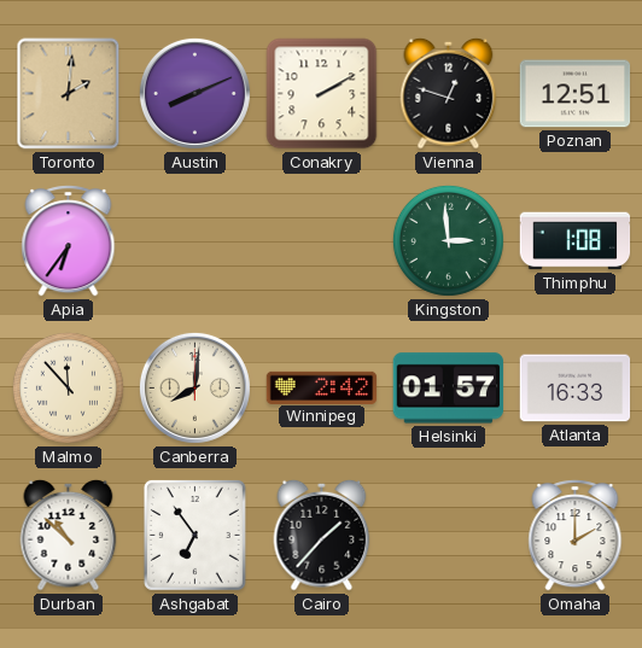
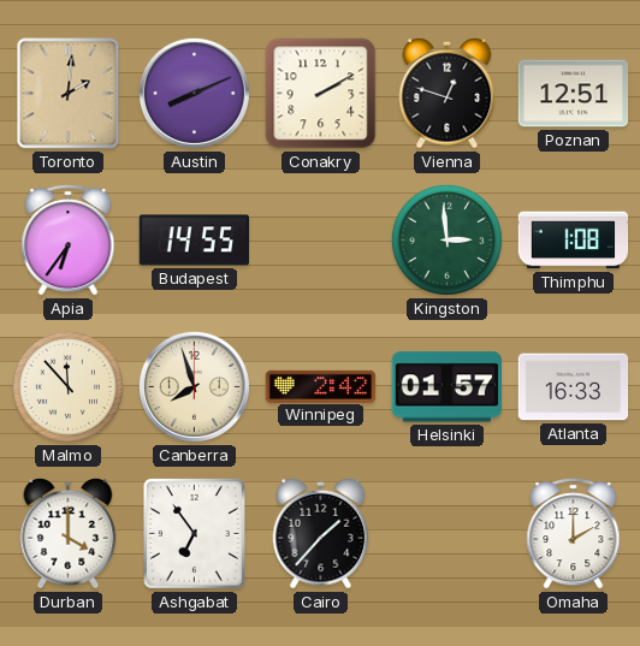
Budapest: none -> 14:55 (195, 241)
Canberra: 8:01 -> 7:57 (194, 386)
Durban: 10:52 -> 4:00 (69, 533)
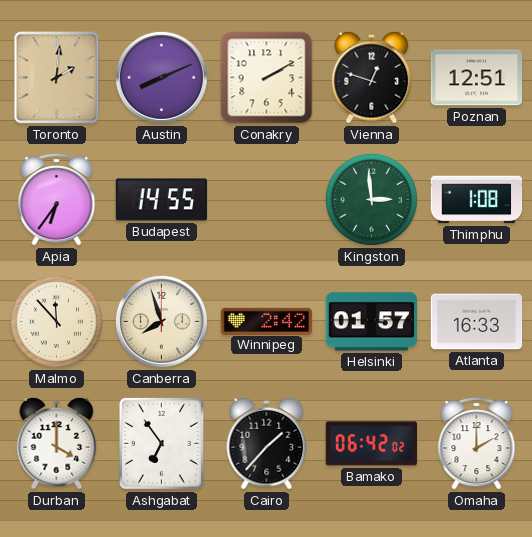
Bamako: none -> 06:42 (371, 444)
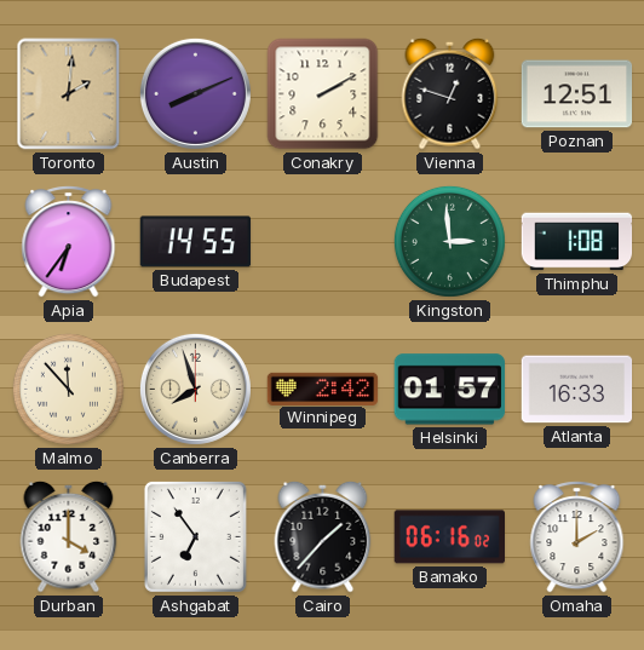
Bamako: 06:42 -> 06:16 (449, 537)
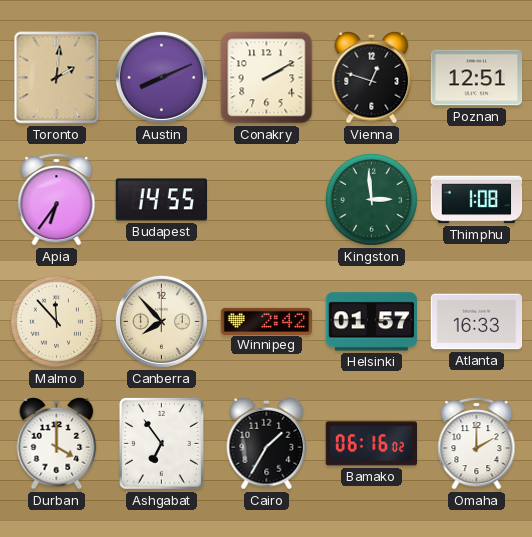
Canberra: 7:57 -> 7:53 (161, 321)
Cairo: 1:37 -> 1:35 (267, 443)
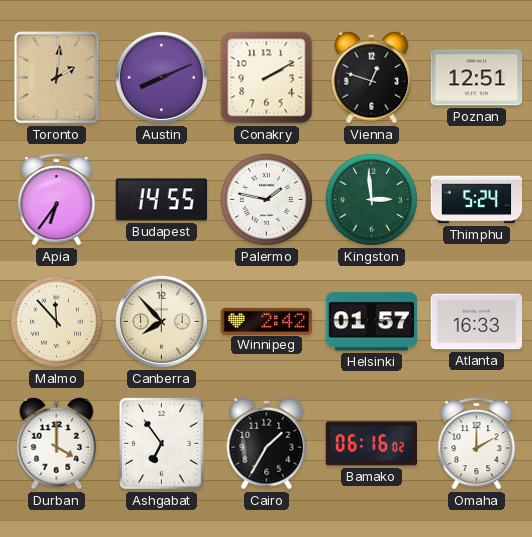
Palermo: none -> 1:47 (266, 199)
Thimphu: 1:08 -> 5:24 (477, 200)
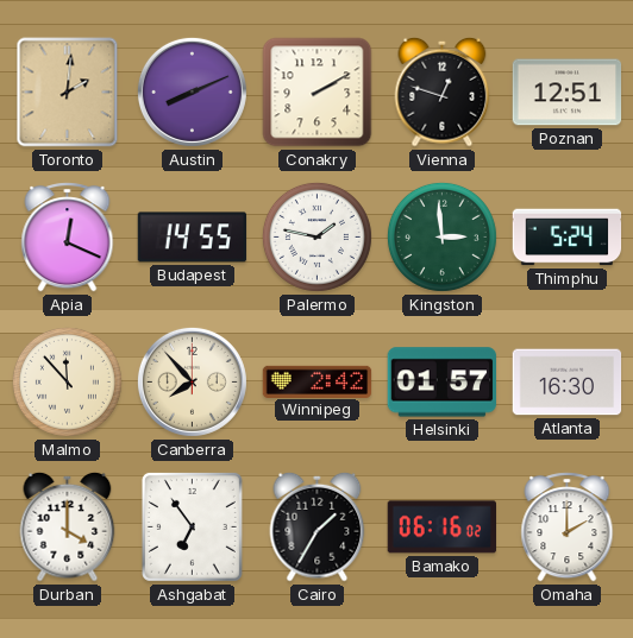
Apia: 6:36 -> 12:19 (68, 238)
Atlanta: 16:33 -> 16:30 (568, 383)
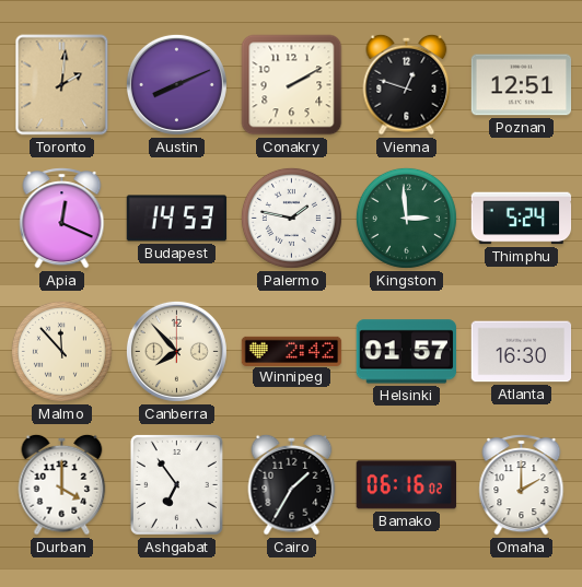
Budapest: 14:55 -> 14:53 (177, 219)
